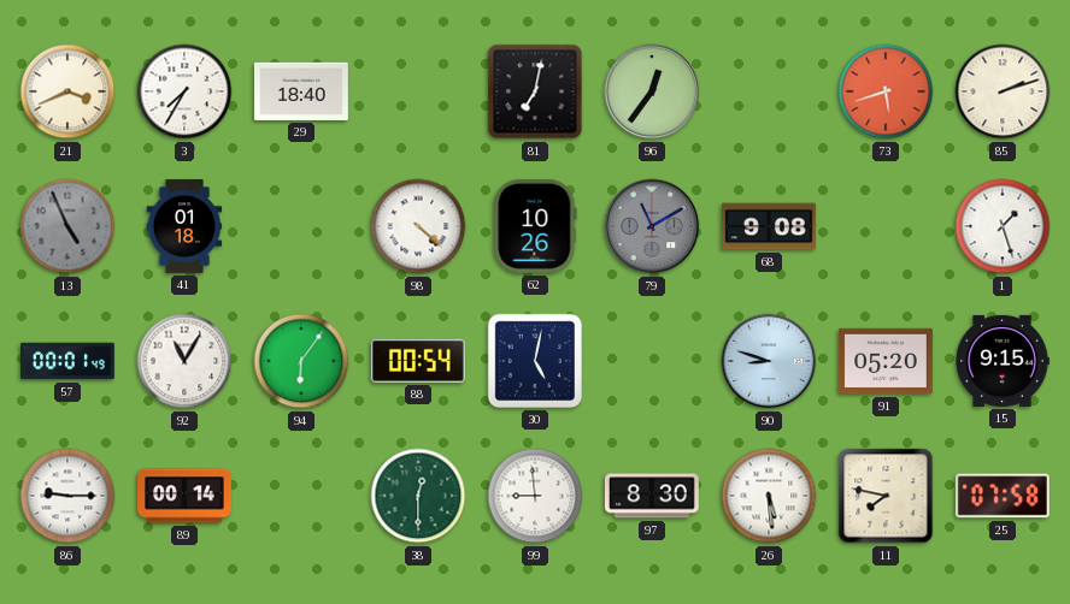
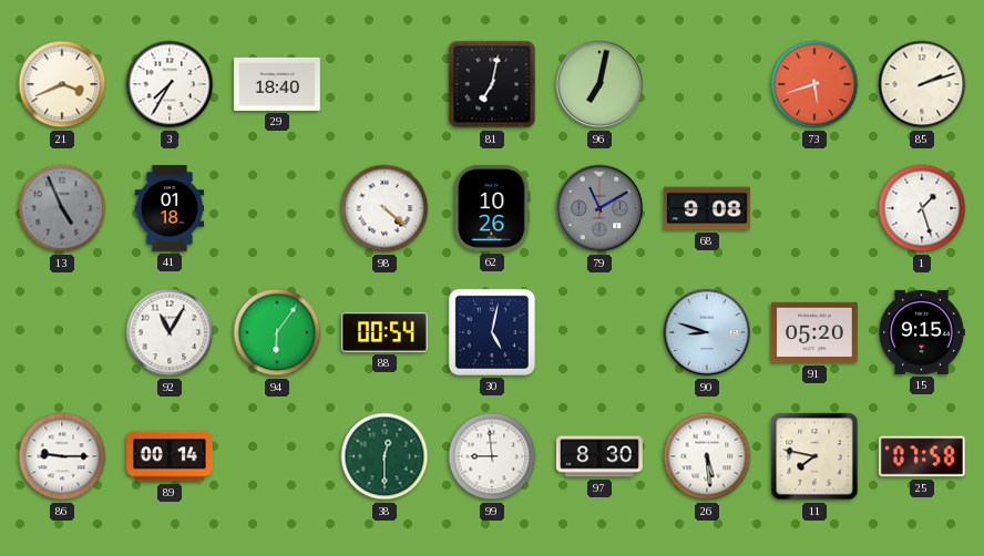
96: 12:36 -> 7:02 (599, 84)
57: 00:01 -> none (69, 361)
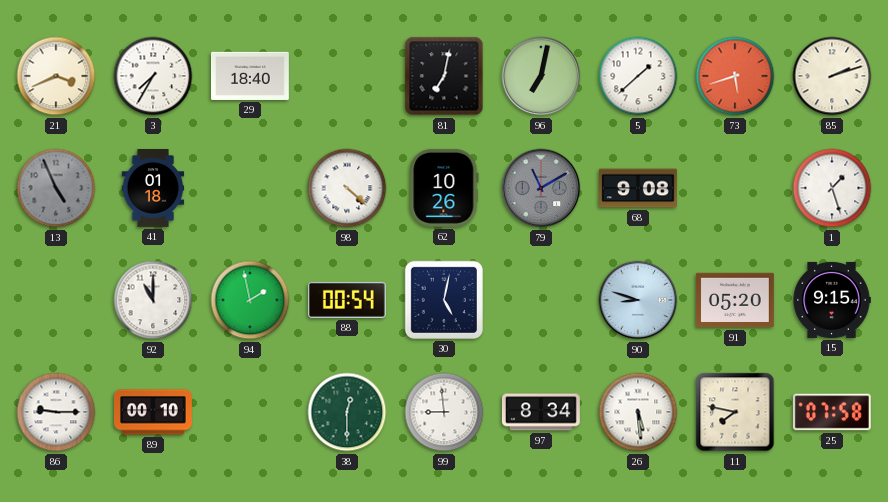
5: none -> 1:38 (638, 76)
92: 11:05 -> 11:00 (153, 300)
94: 6:06 -> 1:58 (250, 300)
89: 00:14 -> 00:10 (154, 412)
97: 8:30 -> 8:34 (541, 412)
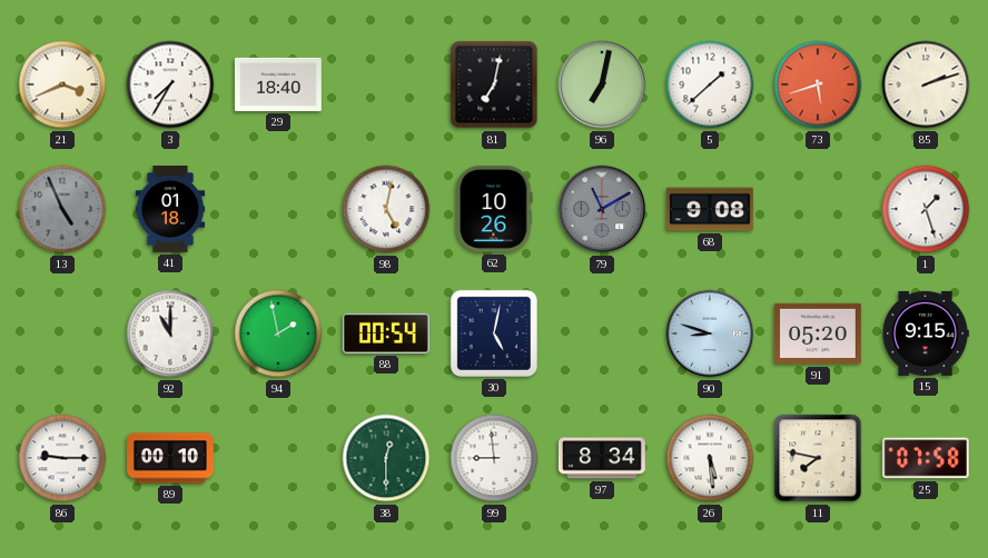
98: 4:22 -> 5:02 (386, 209)
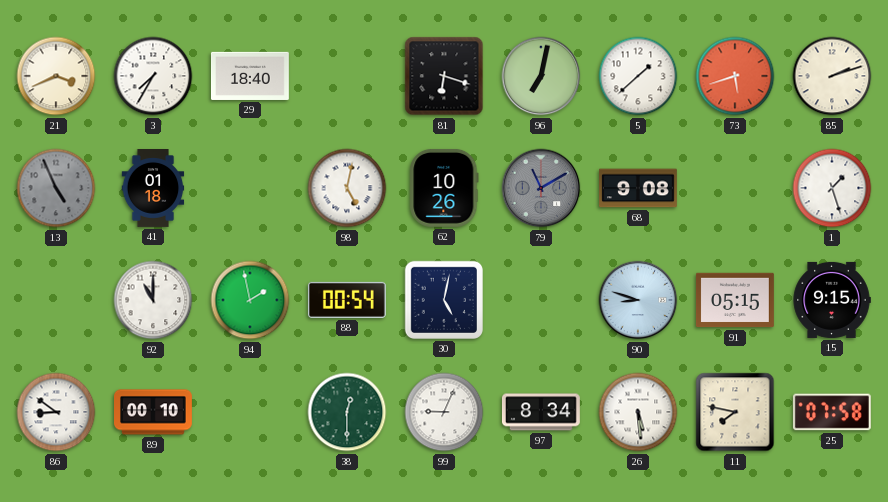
81: 7:02 -> 6:18 (444, 76)
91: 05:20 -> 05:15 (735, 300)
86: 9:15 -> 8:51 (56, 412)
99: 8:59 -> 9:04 (444, 412)
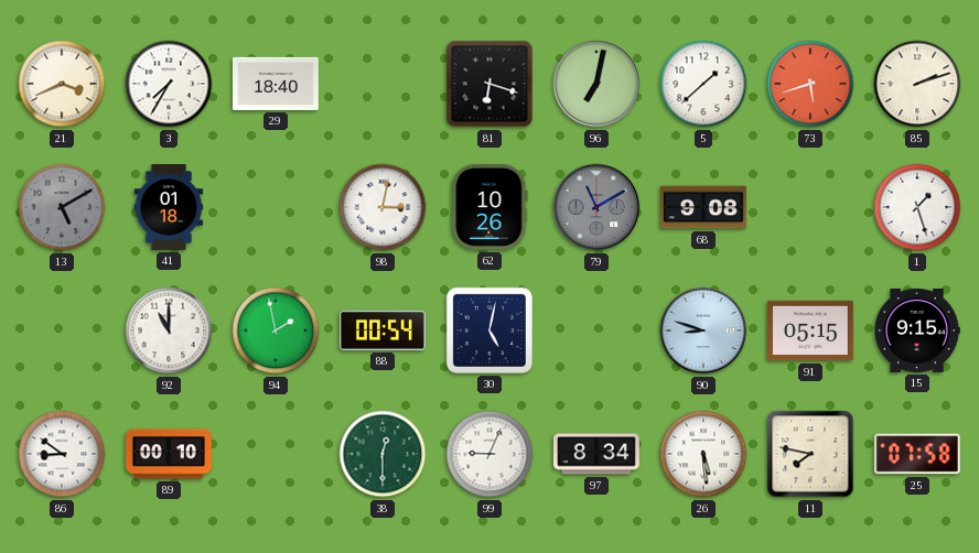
13: 4:56 -> 5:10 (62, 207)
98: 5:02 -> 3:02 (383, 207)
